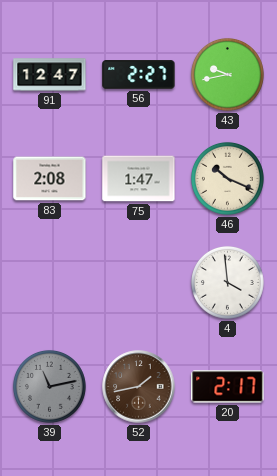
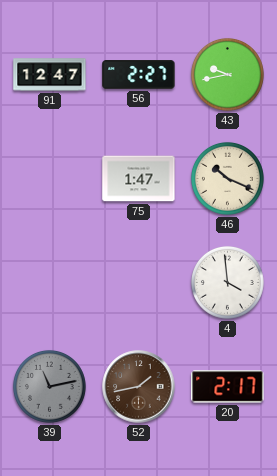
83: 2:08 -> none (50, 179)
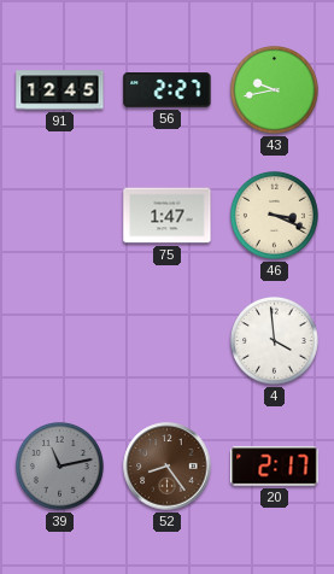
91: 12:47 -> 12:45 (60, 90)
46: 10:19 -> 3:19 (274, 215)
52: 1:43 -> 8:24 (168, 467)
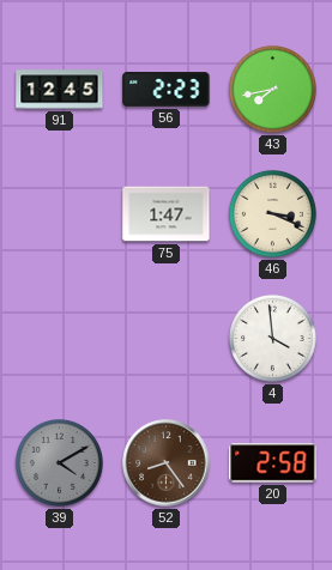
56: 2:27 -> 2:23 (167, 90)
43: 9:43 -> 7:43 (272, 89)
39: 11:13 -> 4:10 (59, 462)
20: 2:17 -> 2:58 (273, 463)
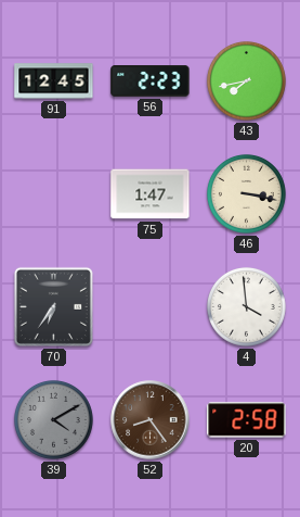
46: 3:19 -> 3:17 (246, 193)
70: none -> 6:36 (53, 306)
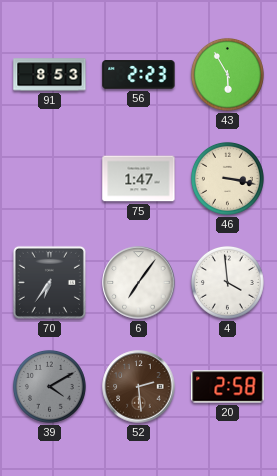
91: 12:45 -> 8:53 (50, 75)
43: 7:43 -> 5:55 (227, 74)
6: none -> 7:06 (139, 283)
52: 8:24 -> 2:29 (139, 387)
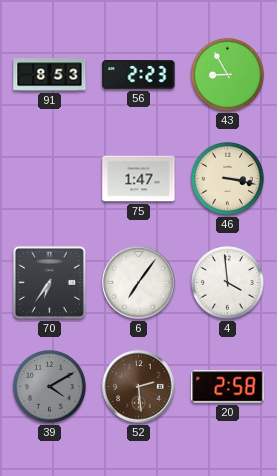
43: 5:55 -> 8:55 (227, 74)
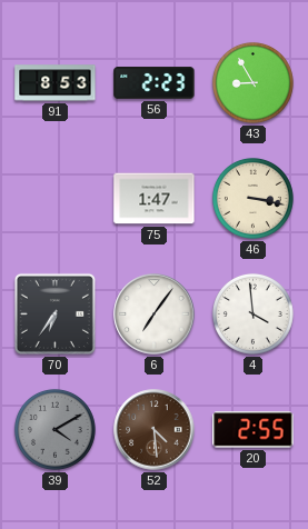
52: 2:29 -> 4:29 (155, 430)
20: 2:58 -> 2:55 (254, 430)
